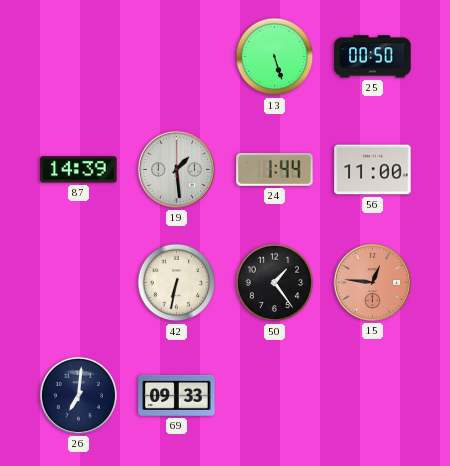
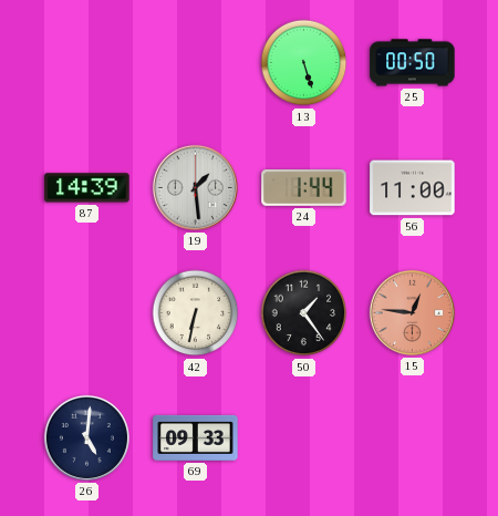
26: 7:01 -> 5:01 (86, 437)
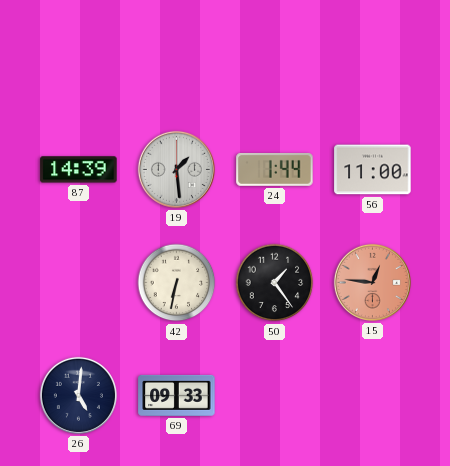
13: 5:27 -> none (304, 63)
25: 00:50 -> none (413, 63)
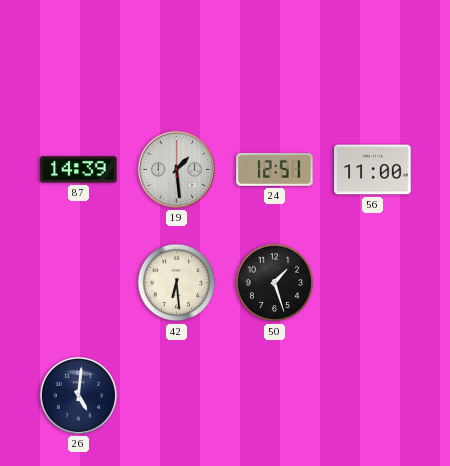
24: 1:44 -> 12:51 (275, 169)
42: 6:32 -> 6:29 (177, 283)
50: 1:24 -> 1:27 (275, 283)
15: 12:46 -> none (372, 282)
69: 09:33 -> none (177, 395)
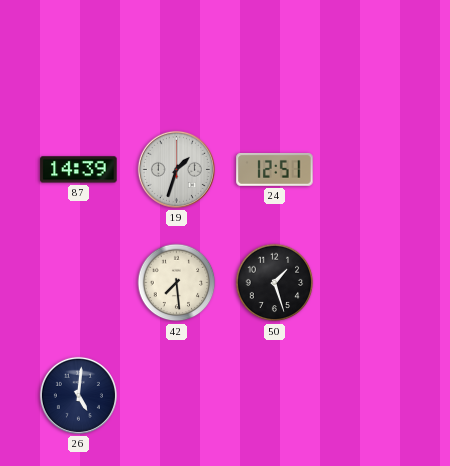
19: 1:29 -> 1:33 (176, 169)
56: 11:00 -> none (373, 170)
42: 6:29 -> 7:29 (177, 283)
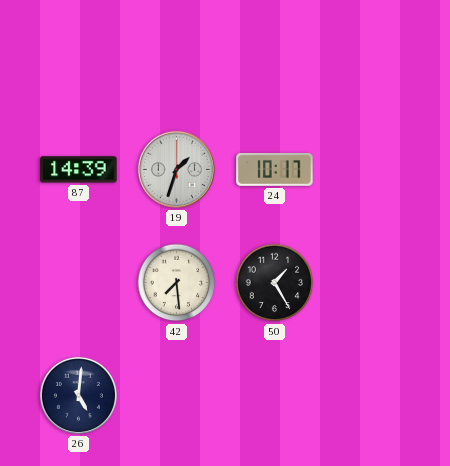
24: 12:51 -> 10:17 (275, 169)
50: 1:27 -> 1:25 (275, 283)
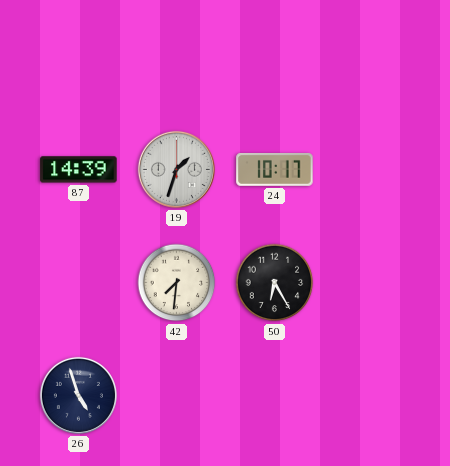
42: 7:29 -> 7:31 (177, 283)
50: 1:25 -> 6:25 (275, 283)
26: 5:01 -> 4:57 (78, 395)
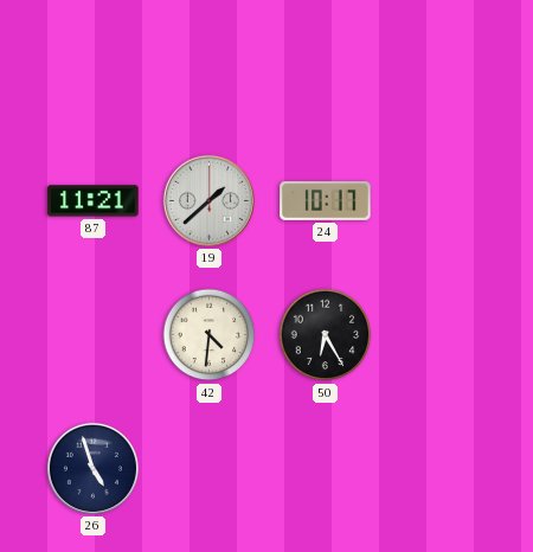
87: 14:39 -> 11:21 (94, 201)
19: 1:33 -> 1:38 (208, 200)
42: 7:31 -> 4:31 (210, 335)
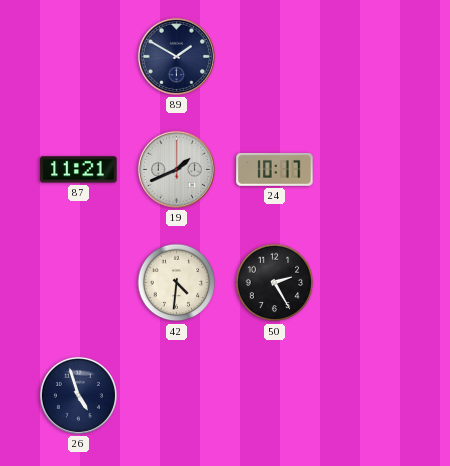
89: none -> 1:50 (176, 56)
19: 1:38 -> 1:41 (176, 169)
50: 6:25 -> 2:25 (275, 283)
